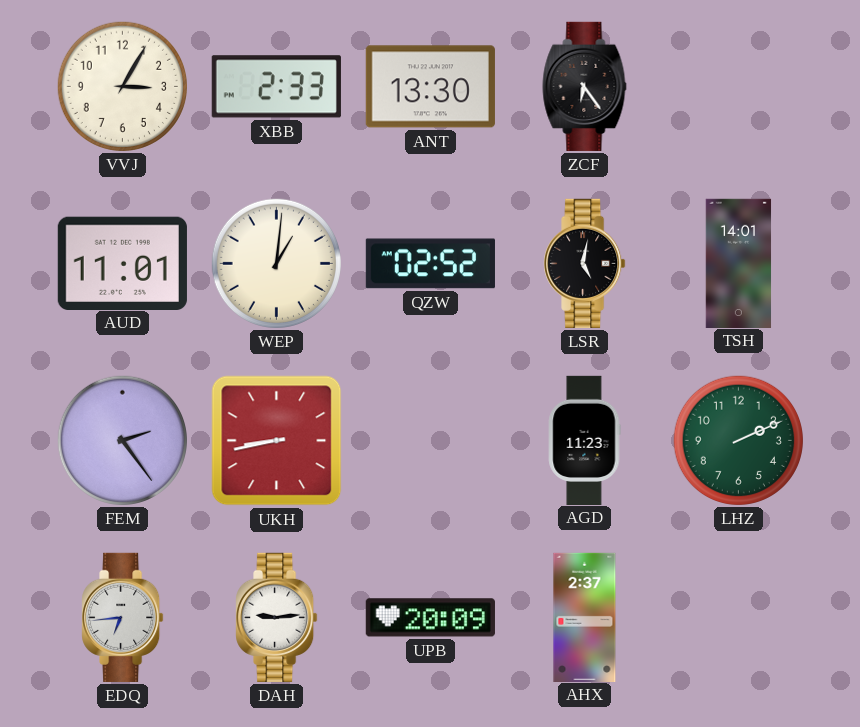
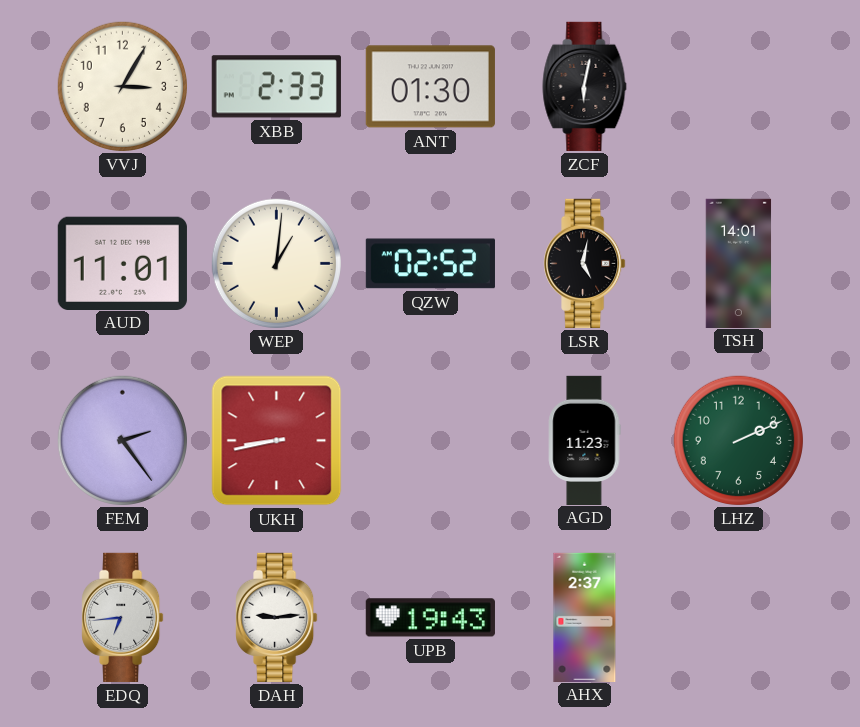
ANT: 13:30 -> 01:30 (430, 87)
ZCF: 6:24 -> 6:02 (585, 86)
UPB: 20:09 -> 19:43 (430, 618)
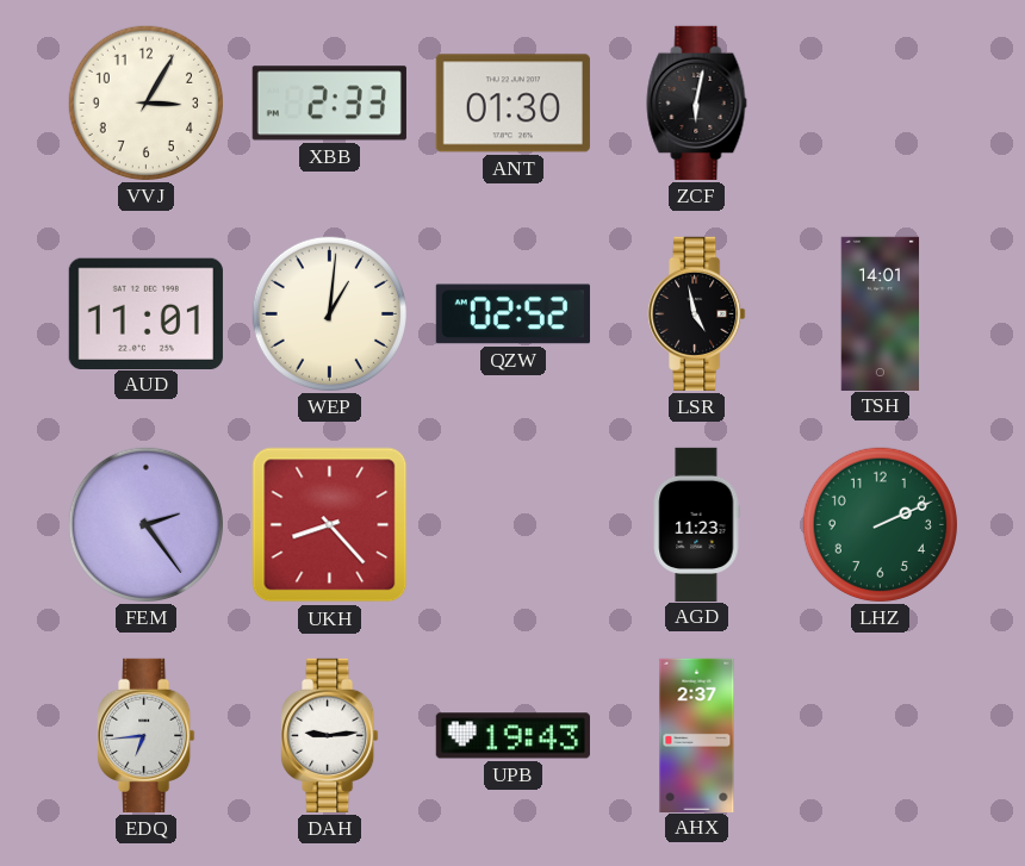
LSR: 5:02 -> 4:58 (697, 313)
UKH: 8:43 -> 8:23 (330, 525)
